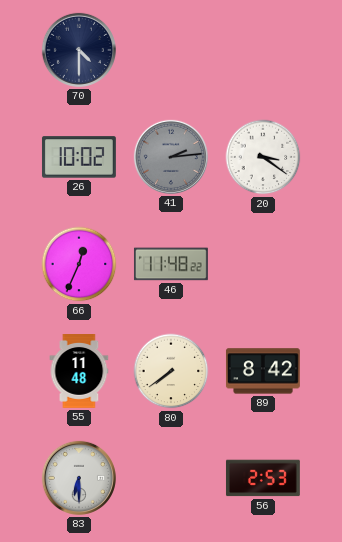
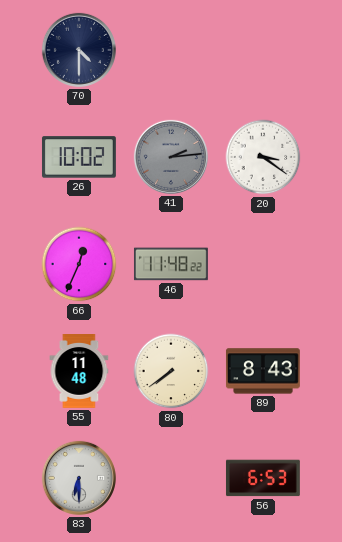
89: 8:42 -> 8:43 (263, 371)
56: 2:53 -> 6:53 (263, 478)
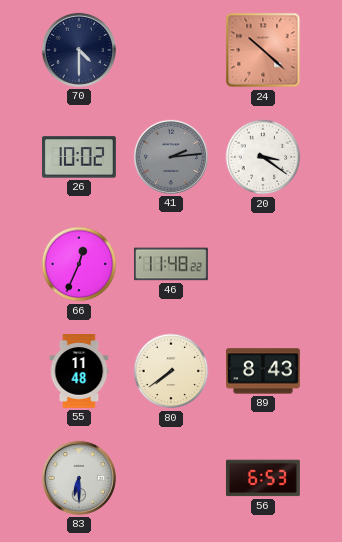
24: none -> 10:22 (263, 50)
